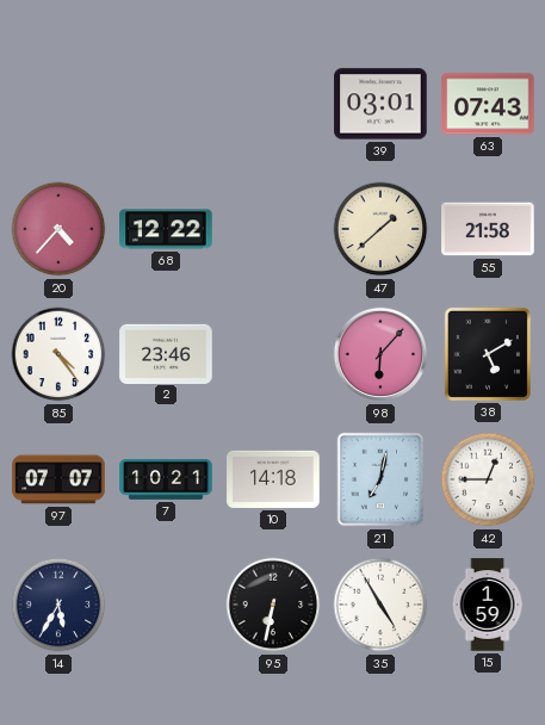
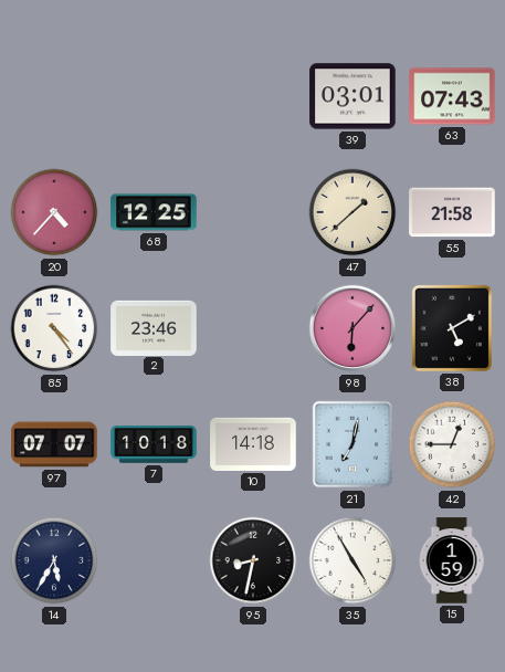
68: 12:22 -> 12:25 (154, 212)
7: 10:21 -> 10:18 (154, 444)
95: 6:32 -> 8:32 (253, 560)
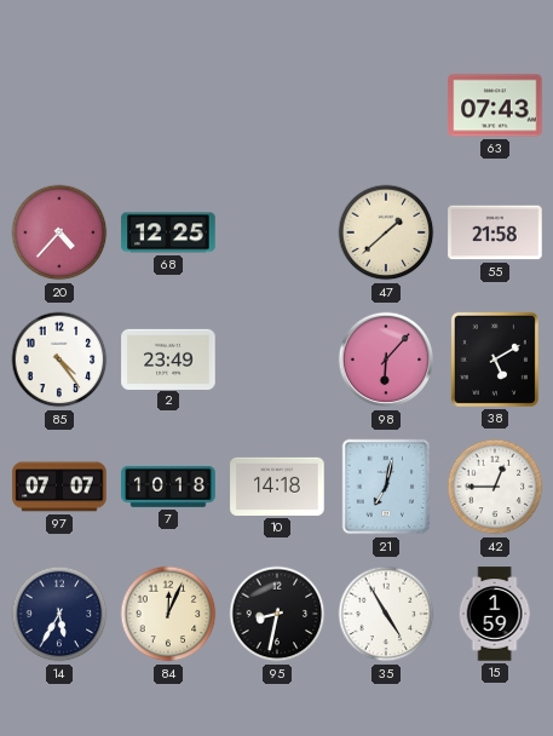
39: 03:01 -> none (353, 96)
2: 23:46 -> 23:49 (168, 358)
84: none -> 12:04 (168, 614)
